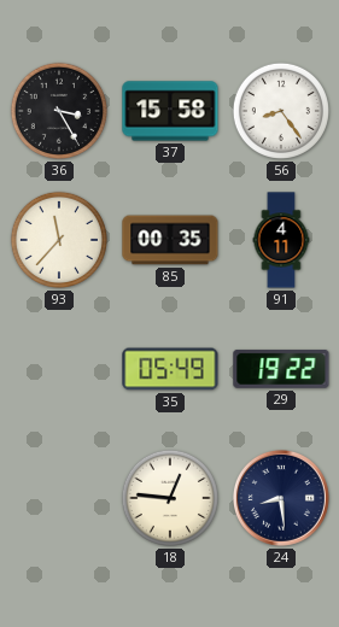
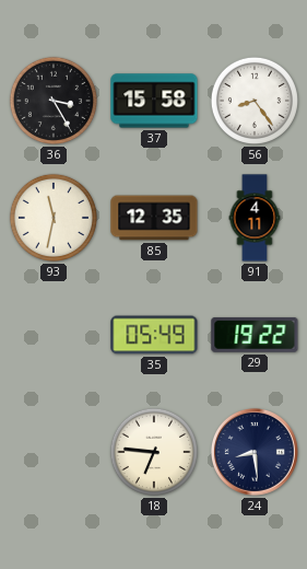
93: 11:37 -> 11:32 (54, 218)
85: 00:35 -> 12:35 (154, 218)
18: 12:46 -> 6:46 (154, 452)
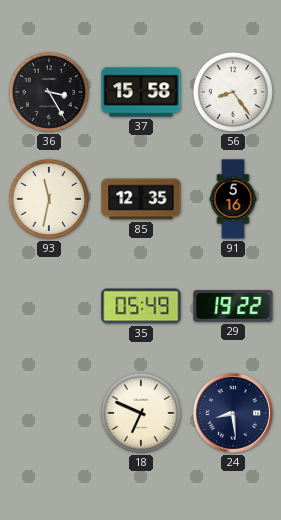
91: 4:11 -> 5:16 (233, 199)
18: 6:46 -> 6:49 (141, 413)
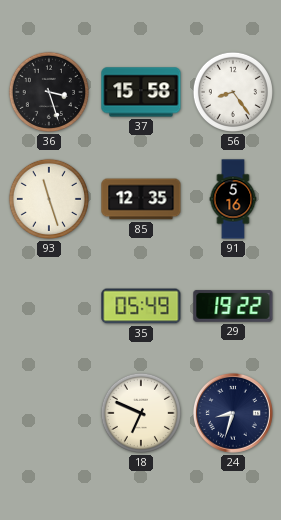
36: 3:25 -> 3:27 (49, 92)
93: 11:32 -> 11:27 (49, 199)
24: 8:29 -> 8:33 (233, 413)
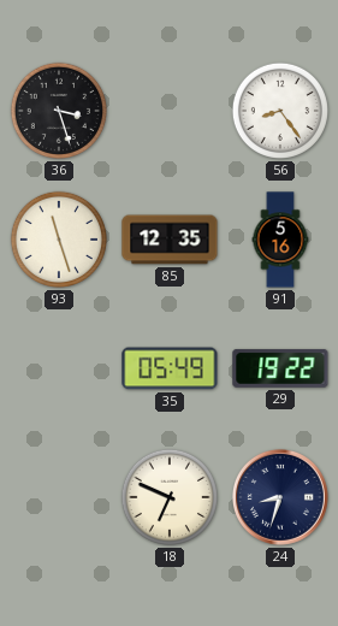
37: 15:58 -> none (141, 92)
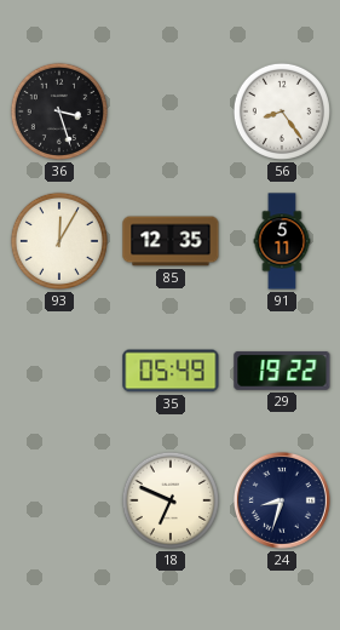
93: 11:27 -> 12:05 (59, 241)
91: 5:16 -> 5:11 (282, 241)
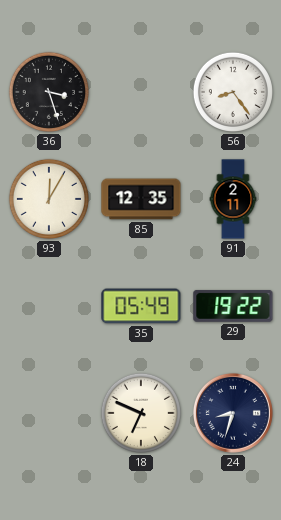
91: 5:11 -> 2:11 (233, 199)
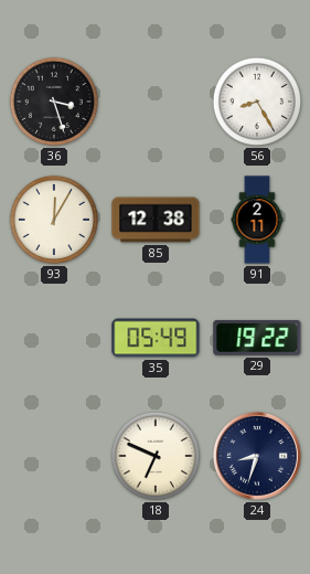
56: 8:24 -> 8:25 (257, 102)
85: 12:35 -> 12:38 (156, 220)
